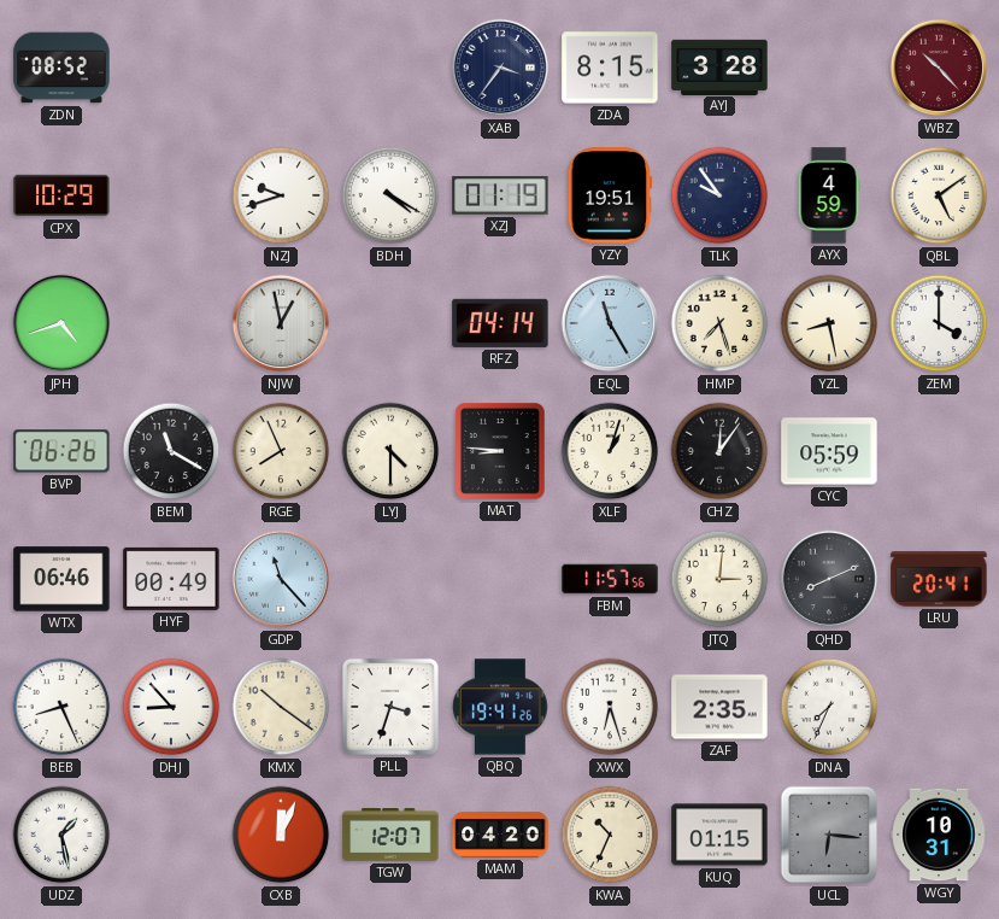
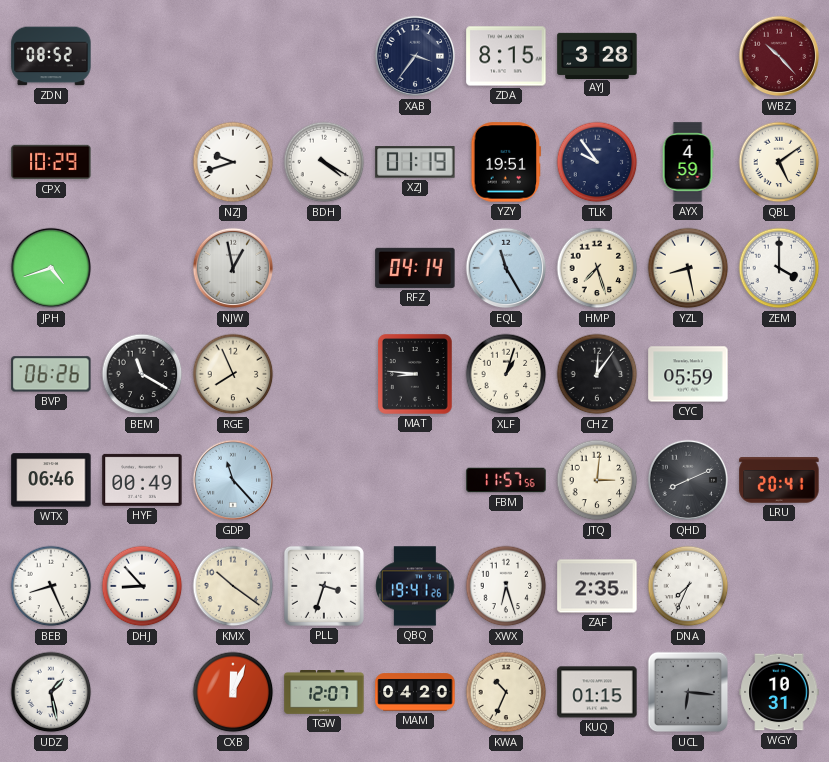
LYJ: 4:30 -> none (390, 451)
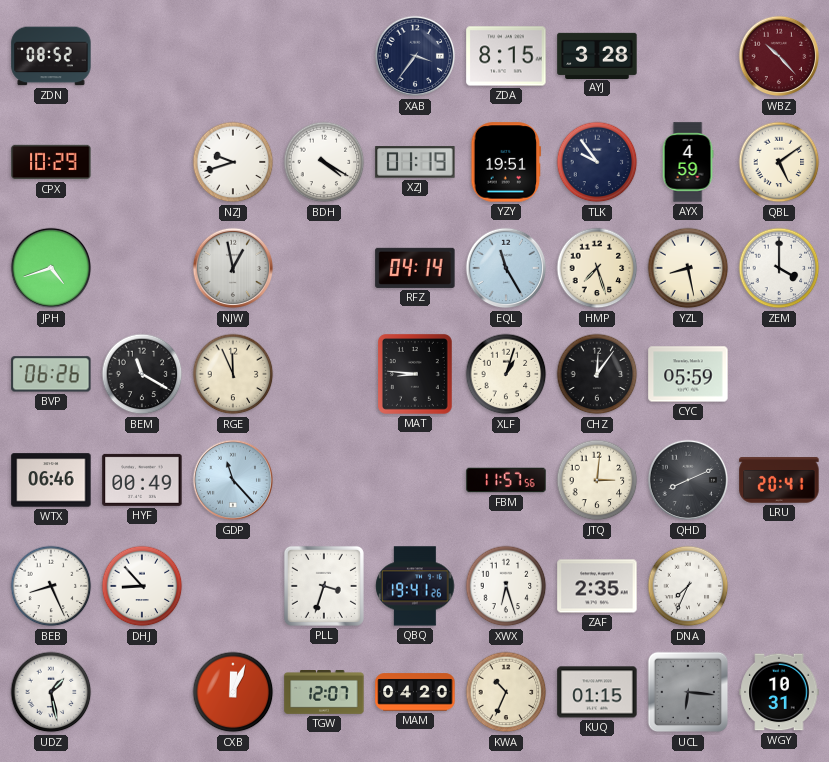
RGE: 7:56 -> 11:56 (233, 374)
KMX: 10:21 -> none (233, 586)
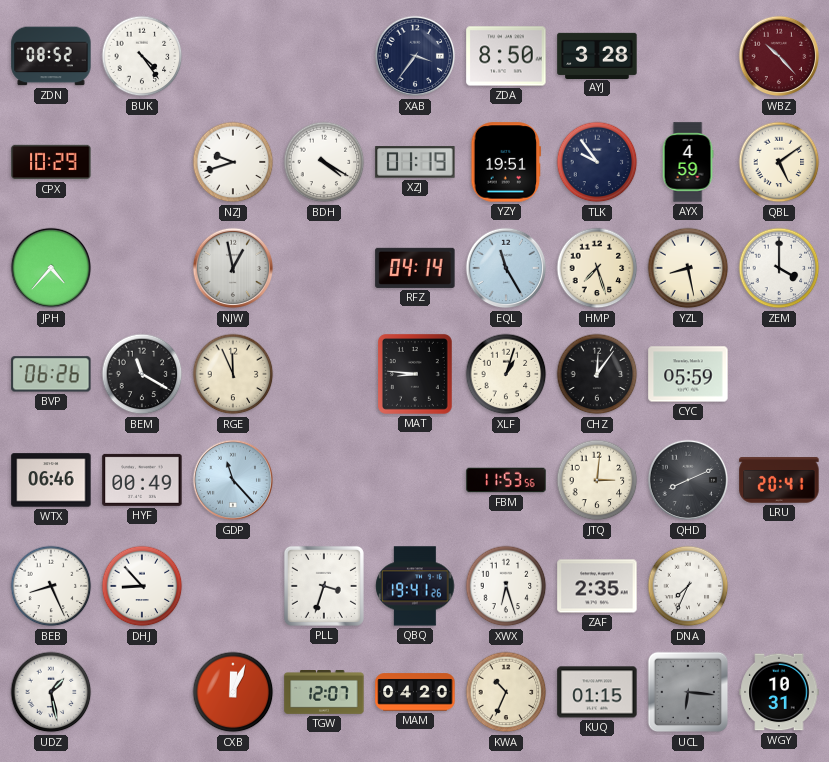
BUK: none -> 4:24 (142, 56)
ZDA: 8:15 -> 8:50 (506, 56)
JPH: 4:42 -> 4:37 (51, 268)
FBM: 11:57 -> 11:53 (506, 480)
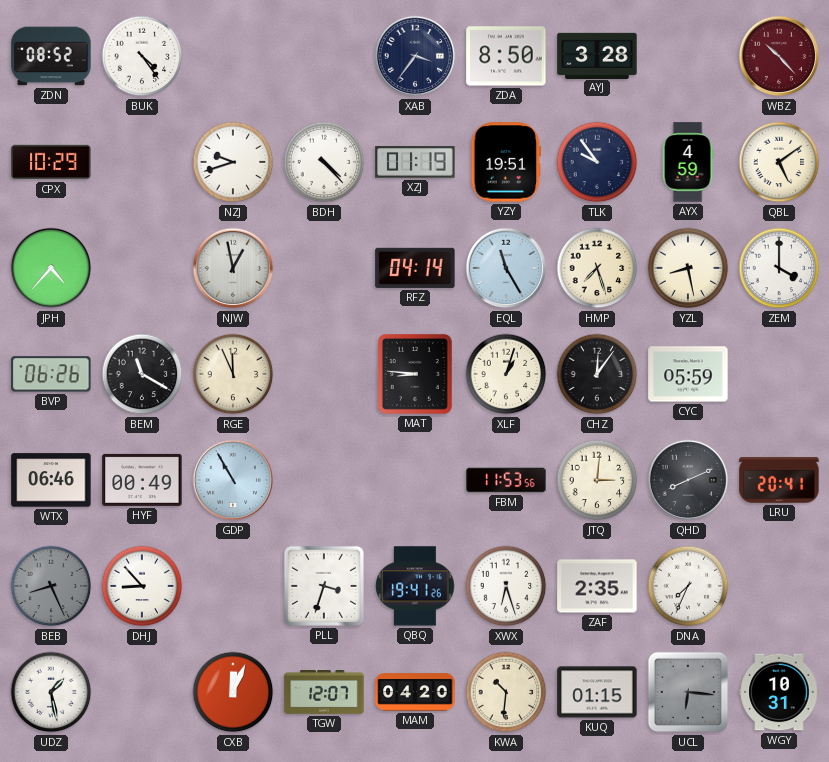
BDH: 4:20 -> 4:23 (324, 162)
GDP: 11:23 -> 10:55 (233, 480)
BEB dial: white -> grey (51, 586)
KWA: 10:34 -> 10:31 (506, 692)
